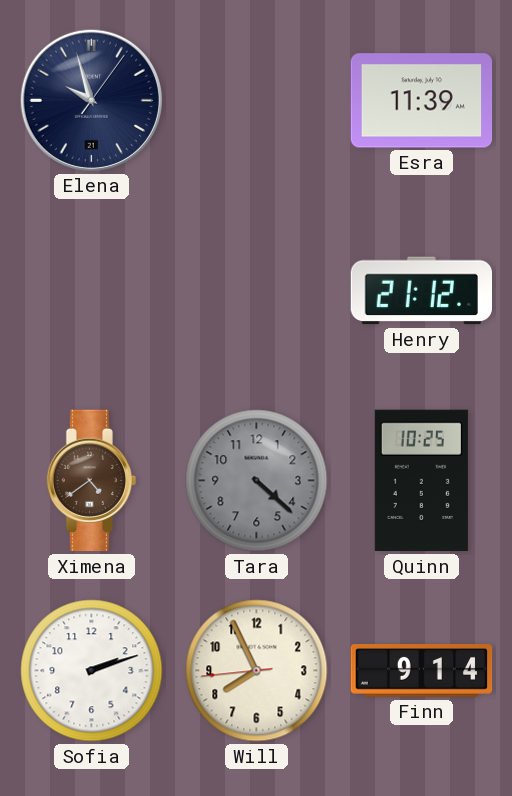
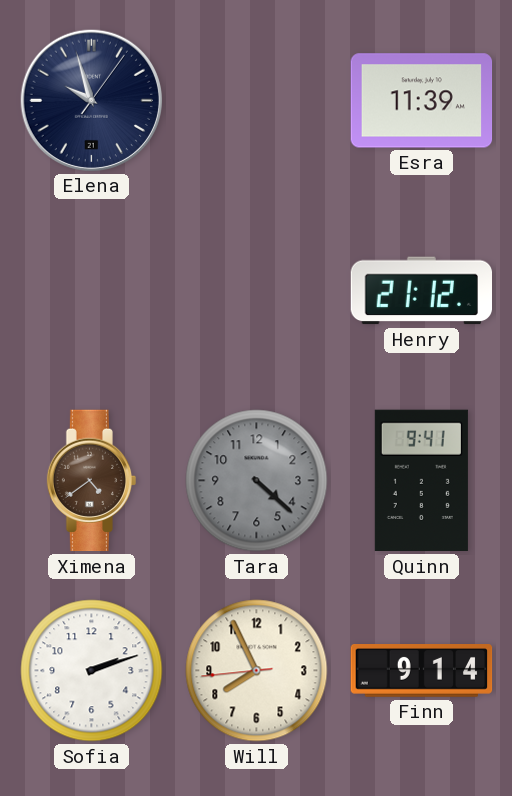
Quinn: 10:25 -> 9:41 (421, 481)
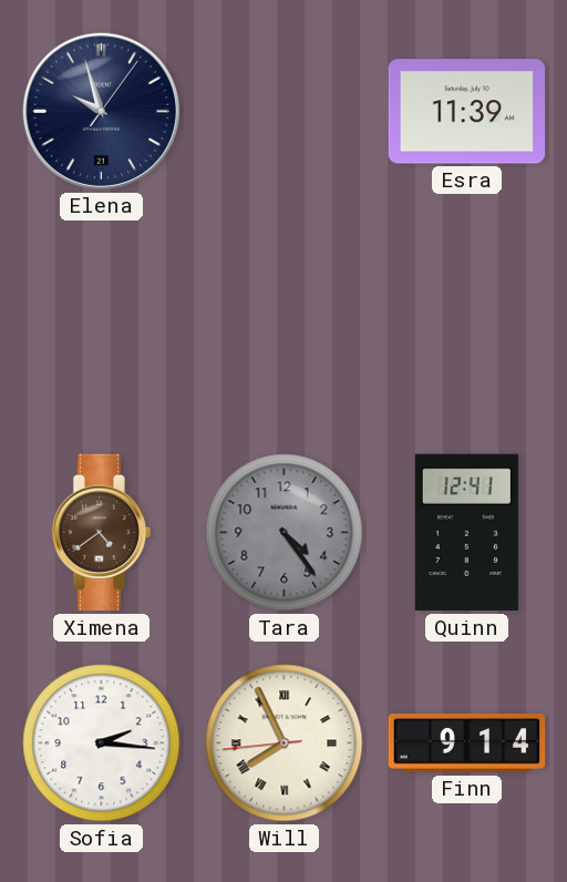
Henry: 21:12 -> none (421, 291)
Tara: 4:22 -> 4:24 (285, 533)
Quinn: 9:41 -> 12:41 (466, 533)
Sofia: 2:12 -> 2:16 (102, 743)
Will numerals: Arabic -> Roman (285, 743)
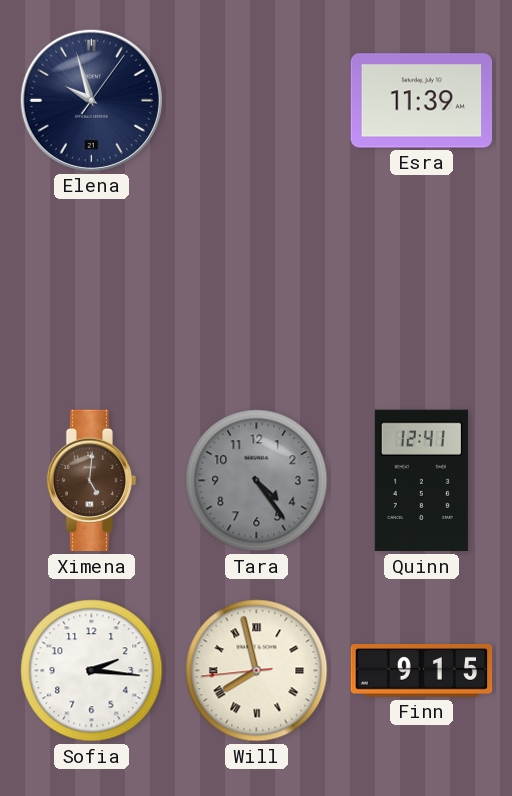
Ximena: 4:39 -> 5:01 (92, 481)
Will: 7:55 -> 7:57 (257, 671)
Finn: 9:14 -> 9:15 (422, 671)
